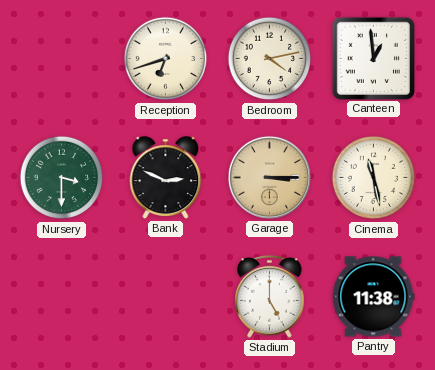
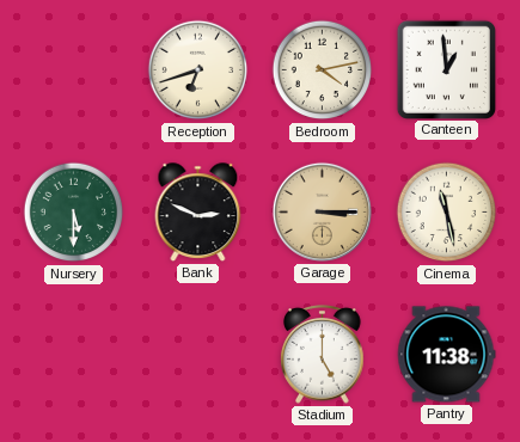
Nursery: 3:30 -> 5:30 (74, 213)
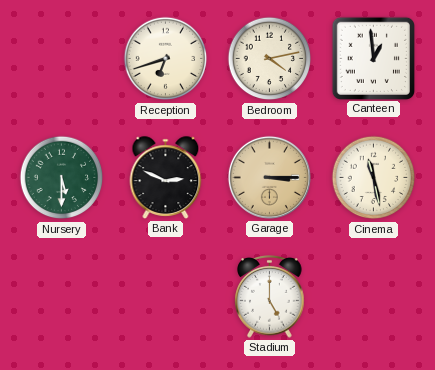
Pantry: 11:38 -> none (446, 355)
